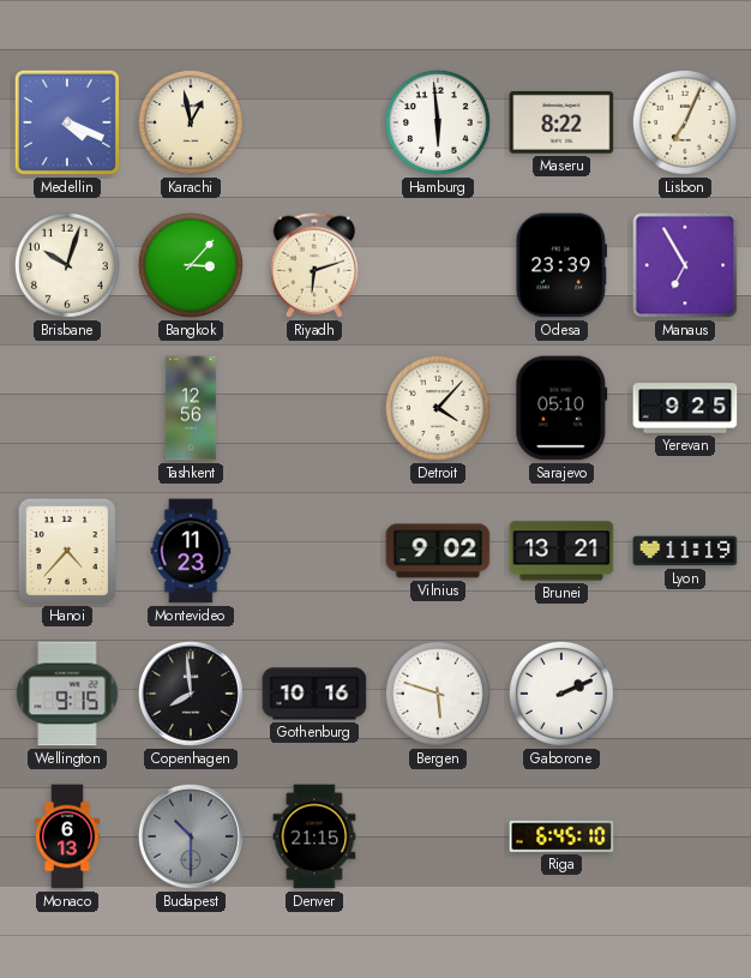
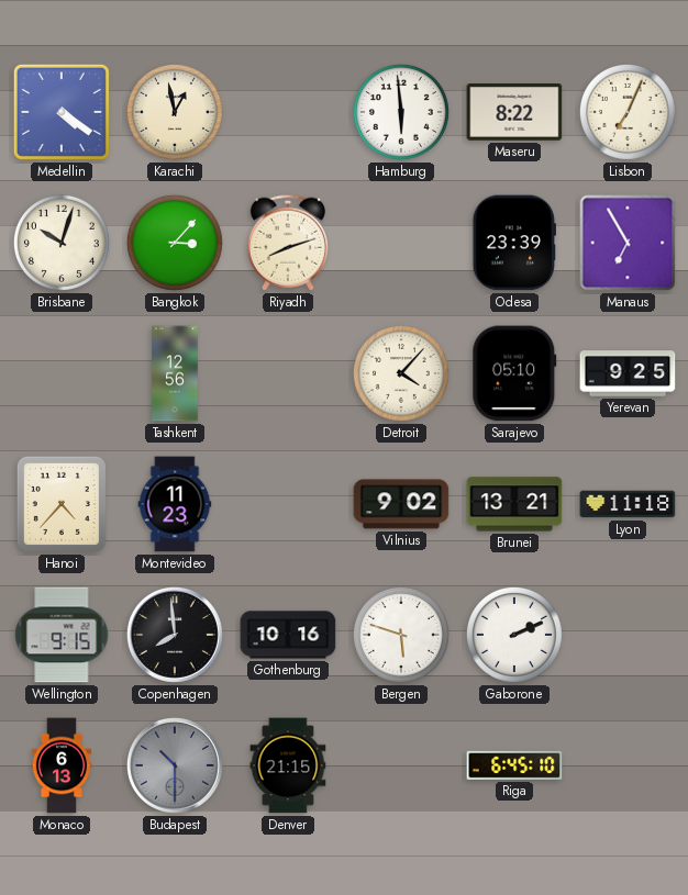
Medellin: 4:19 -> 4:21 (62, 112)
Riyadh: 6:12 -> 8:12 (288, 243)
Lyon: 11:19 -> 11:18 (628, 504)
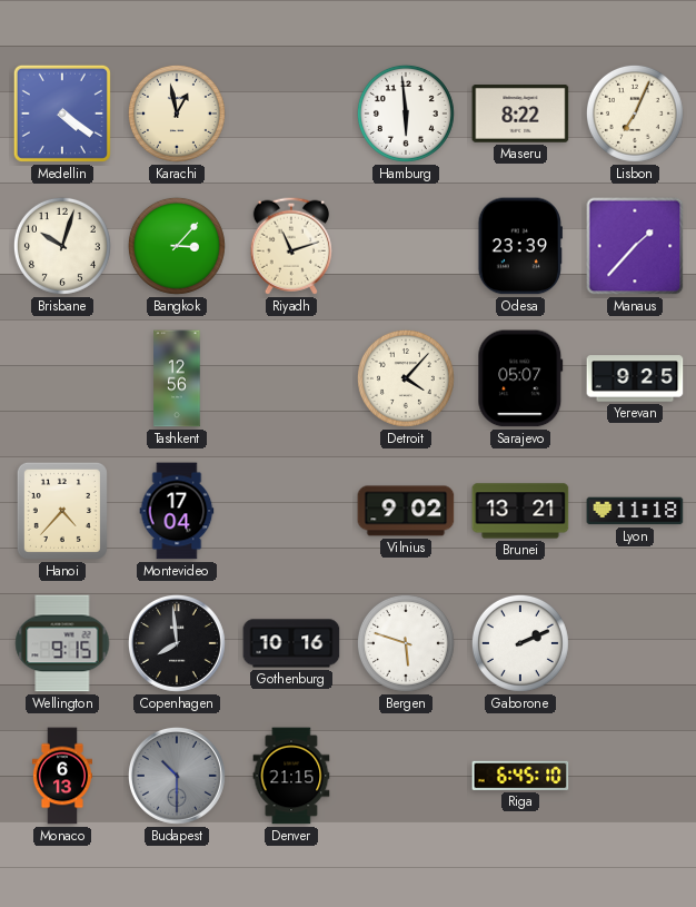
Riyadh: 8:12 -> 11:12 (291, 246)
Manaus: 6:55 -> 1:37 (635, 246)
Sarajevo: 05:10 -> 05:07 (520, 378)
Montevideo: 11:23 -> 17:04 (177, 511)
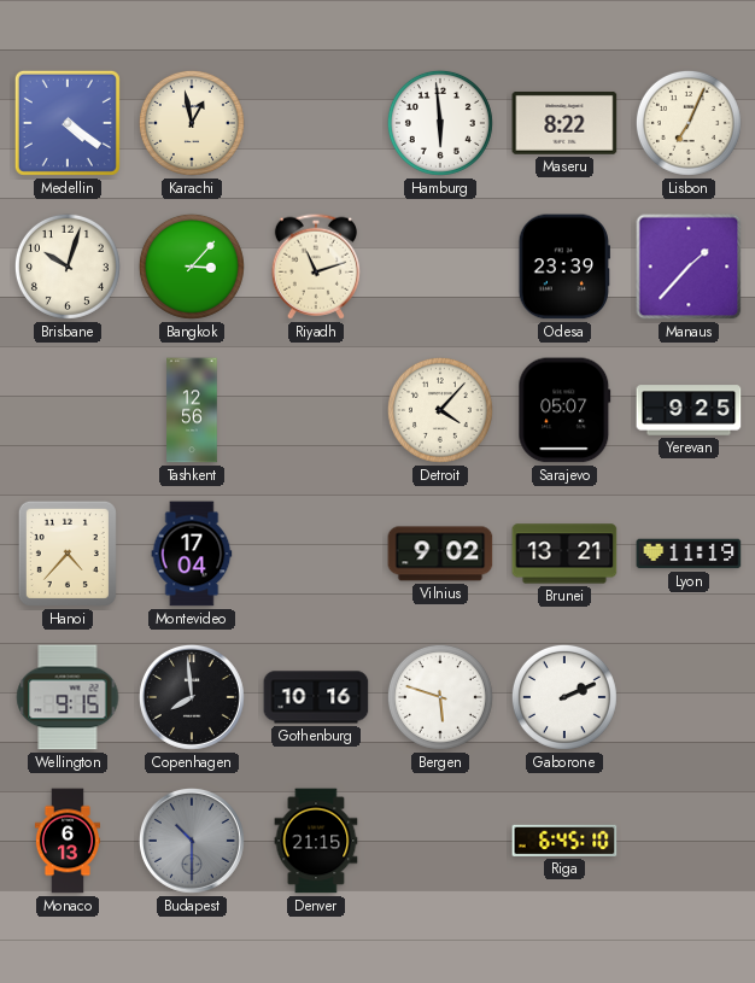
Lyon: 11:18 -> 11:19 (689, 554)
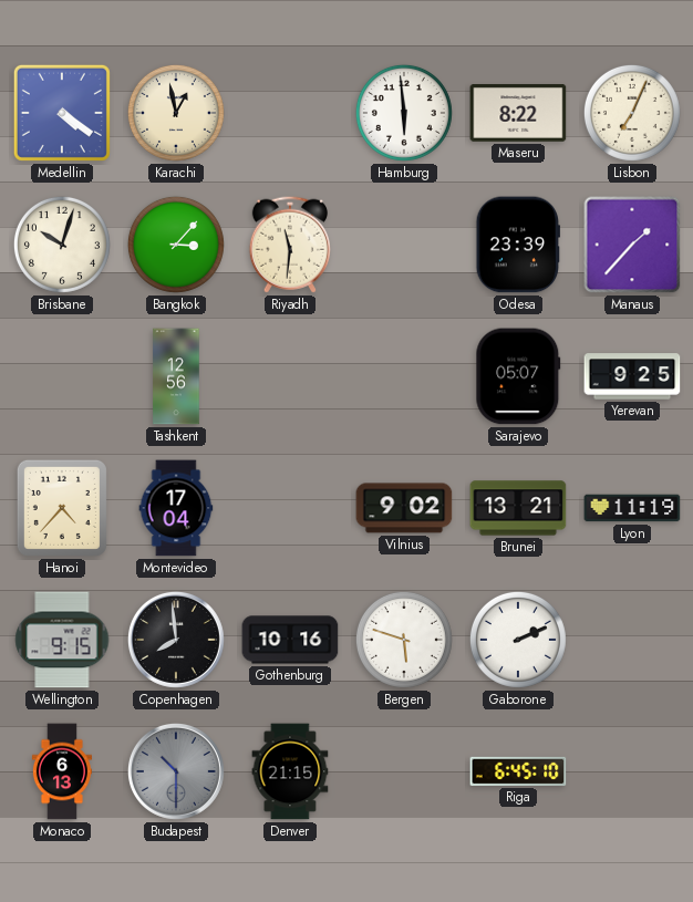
Riyadh: 11:12 -> 11:31 (290, 245)
Detroit: 4:07 -> none (440, 410)
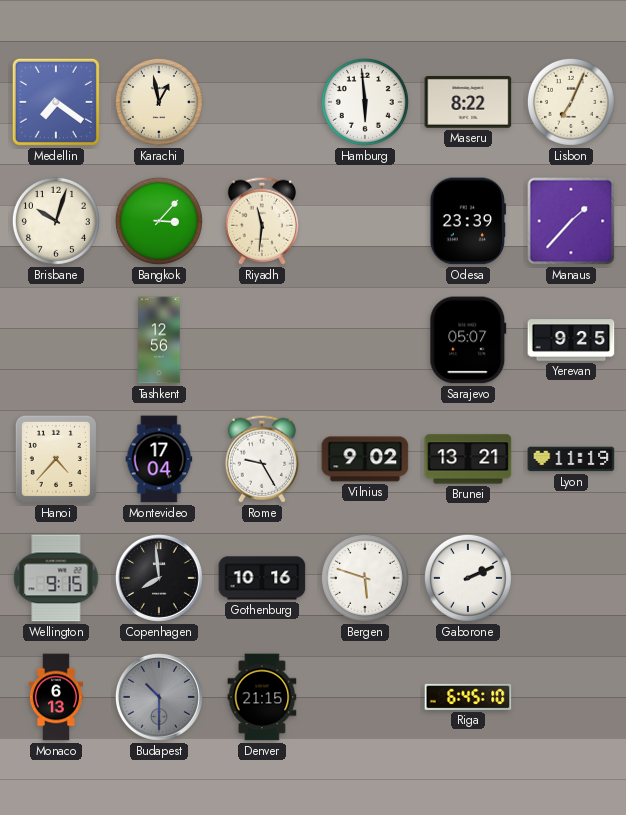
Medellin: 4:21 -> 7:21 (56, 102)
Rome: none -> 9:25 (262, 459)
